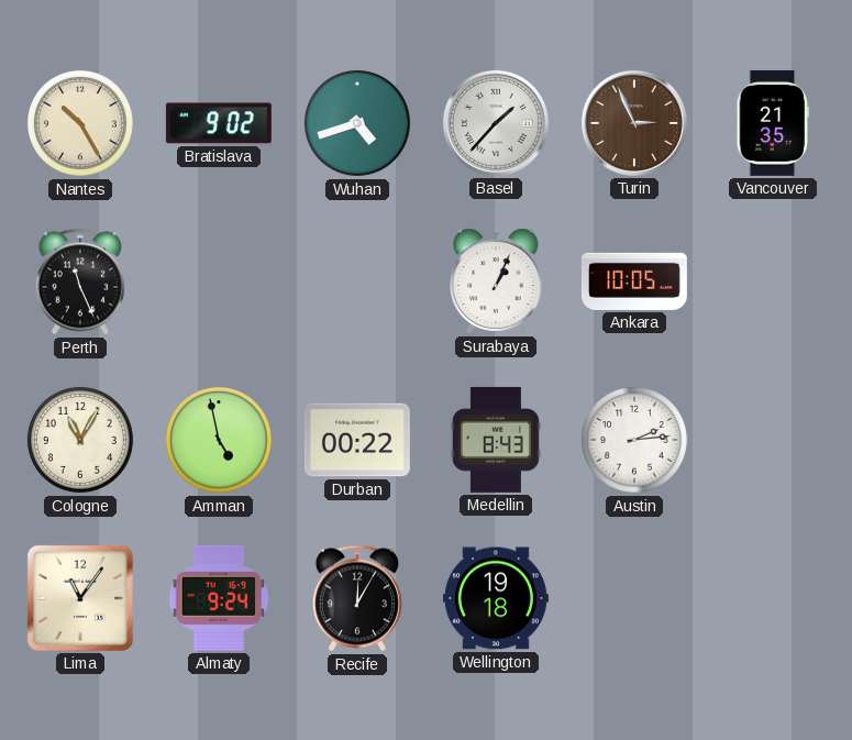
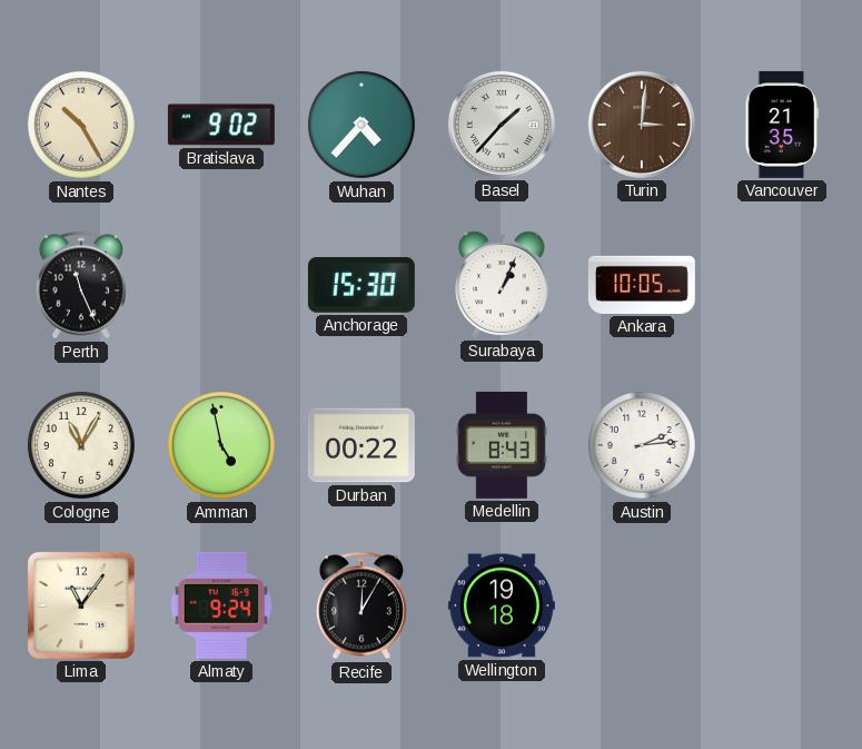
Wuhan: 4:42 -> 4:37 (361, 125)
Turin: 2:56 -> 3:01 (642, 125)
Anchorage: none -> 15:30 (361, 286)
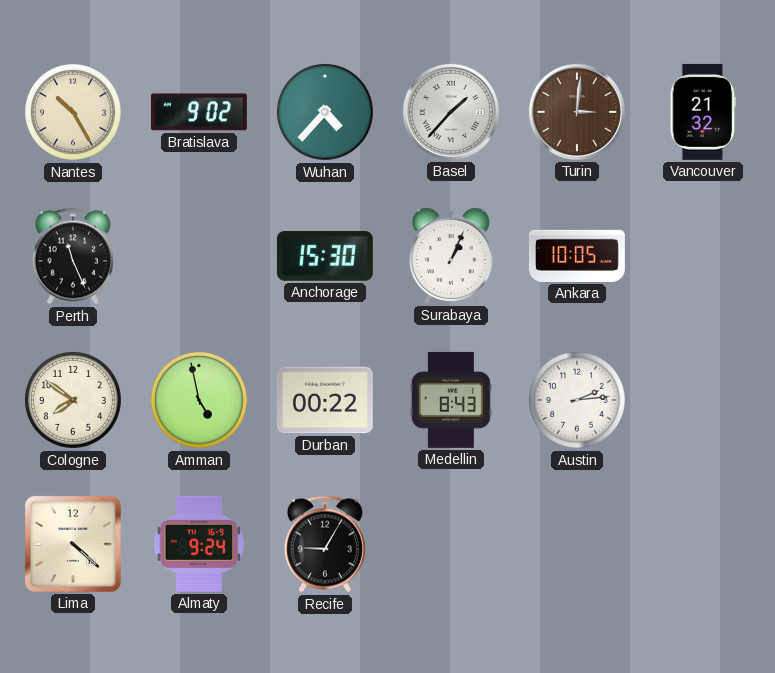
Vancouver: 21:35 -> 21:32 (703, 112)
Cologne: 11:05 -> 7:51 (73, 400)
Lima: 11:06 -> 4:22 (73, 544)
Recife: 12:05 -> 9:05 (325, 544)
Wellington: 19:18 -> none (502, 605)
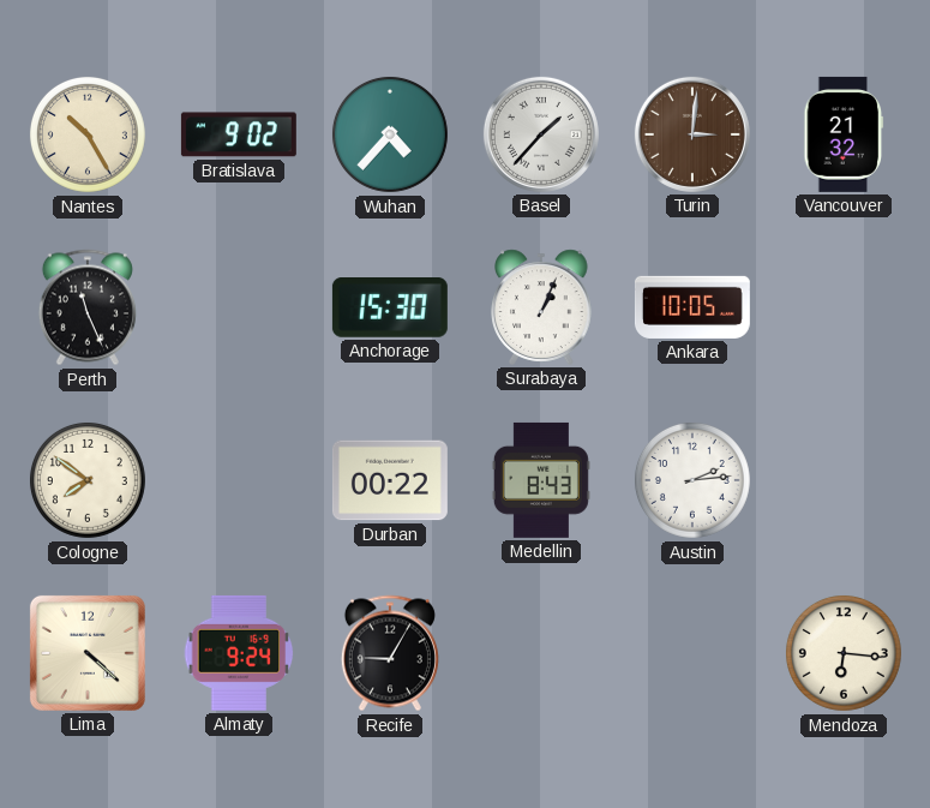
Amman: 4:58 -> none (199, 400)
Mendoza: none -> 6:16 (844, 653)
